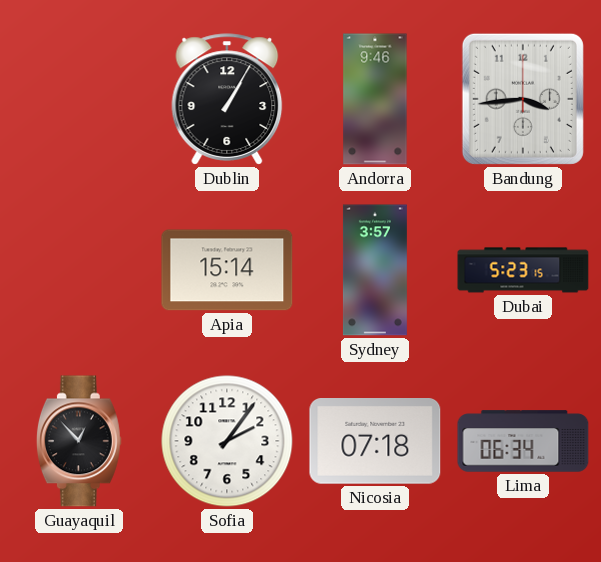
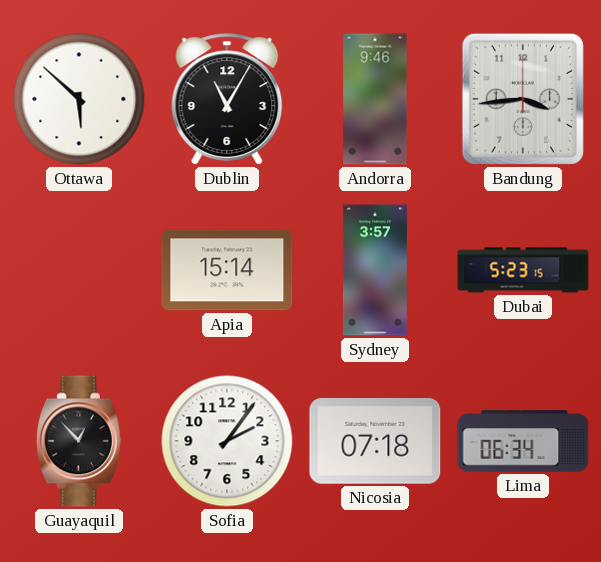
Ottawa: none -> 5:52 (79, 99)
Dublin: 1:05 -> 11:05 (227, 99)
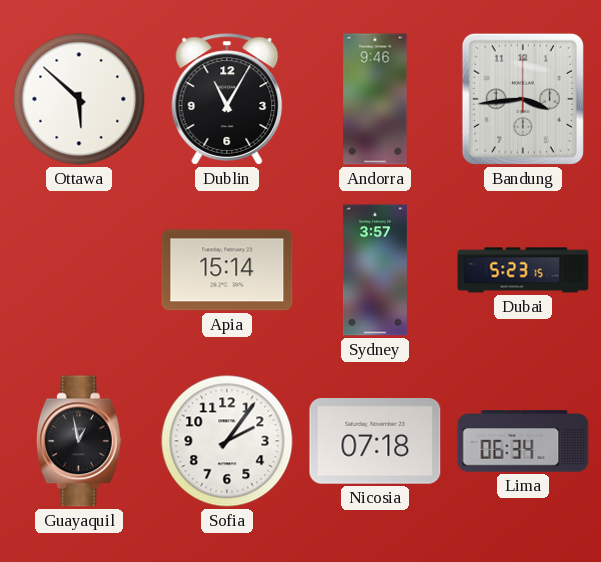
Guayaquil: 12:53 -> 12:58 (79, 441)
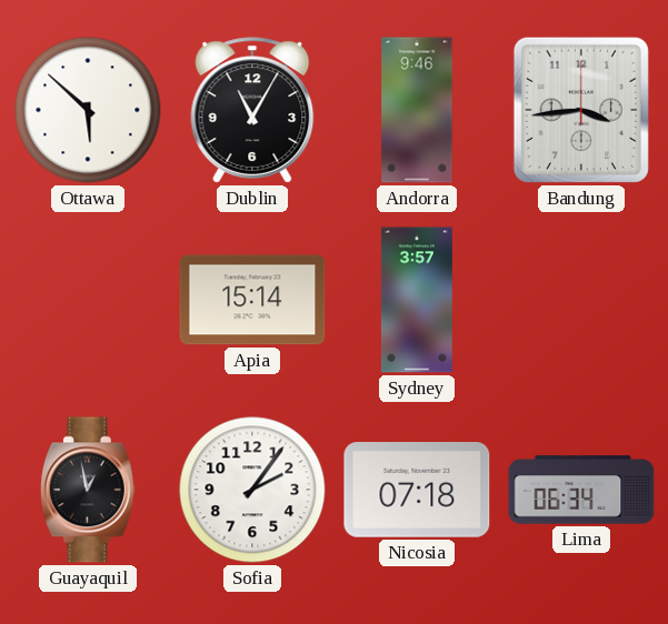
Dubai: 5:23 -> none (523, 270)
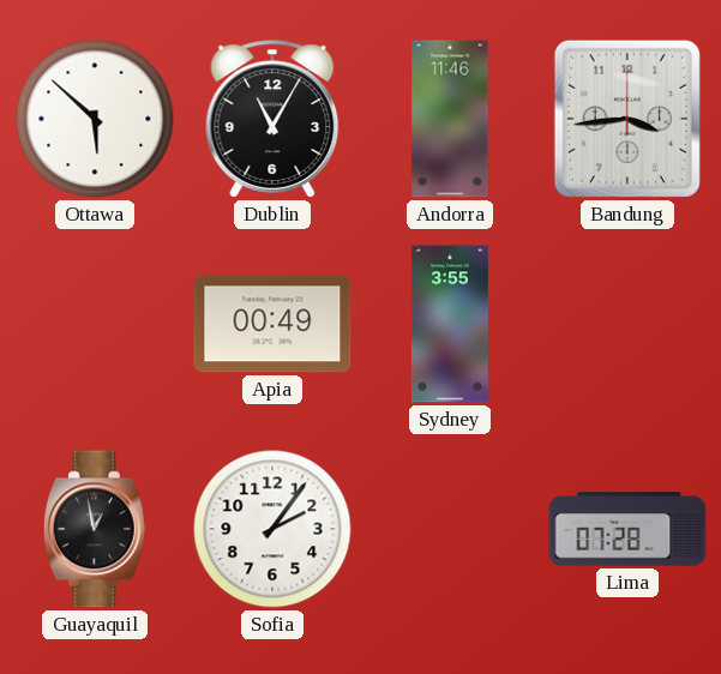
Andorra: 9:46 -> 11:46 (450, 119)
Apia: 15:14 -> 00:49 (272, 324)
Sydney: 3:57 -> 3:55 (450, 324)
Nicosia: 07:18 -> none (417, 491)
Lima: 06:34 -> 07:28 (627, 529)
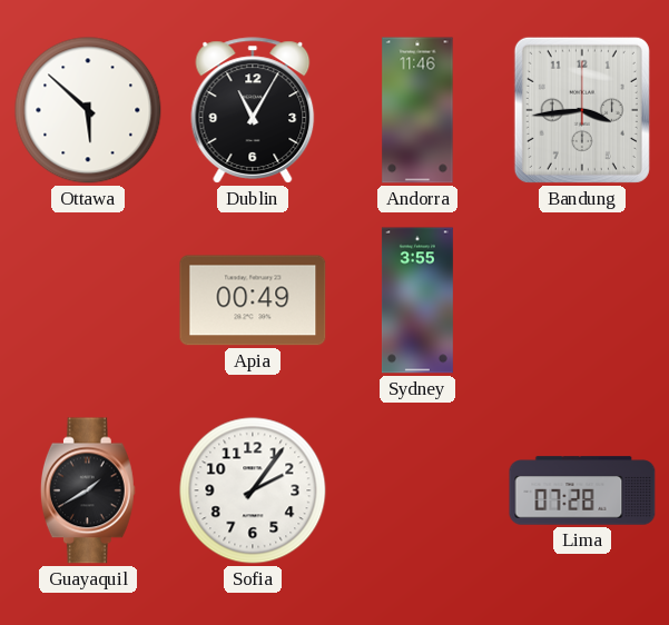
Guayaquil: 12:58 -> 1:40 (88, 490)
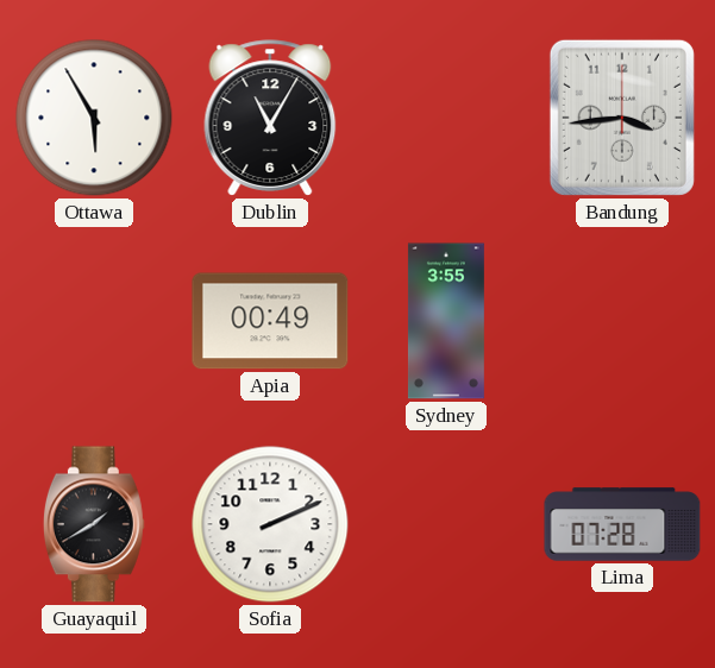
Ottawa: 5:52 -> 5:55 (94, 118)
Andorra: 11:46 -> none (417, 110)
Sofia: 2:06 -> 2:11 (270, 524)
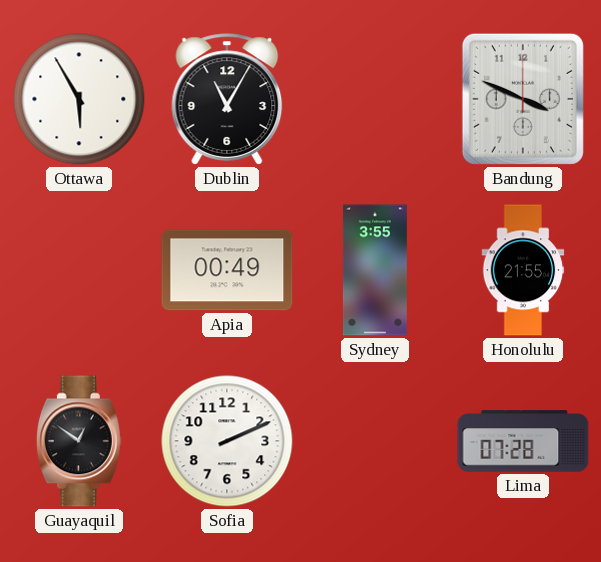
Bandung: 3:44 -> 3:49 (523, 99)
Honolulu: none -> 21:55 (523, 270)
Guayaquil: 1:40 -> 12:51 (79, 441)
